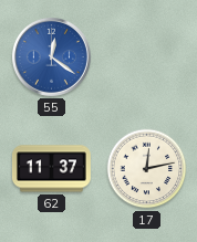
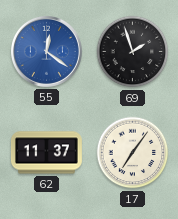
69: none -> 1:57 (133, 52)
17: 12:13 -> 7:06 (133, 153)
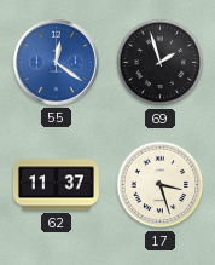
17: 7:06 -> 3:27 (161, 185)
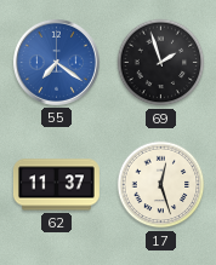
55: 12:21 -> 7:21 (56, 62)
17: 3:27 -> 12:27 (161, 185)
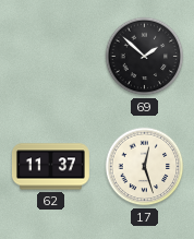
55: 7:21 -> none (56, 62)
69: 1:57 -> 1:52 (145, 57)
